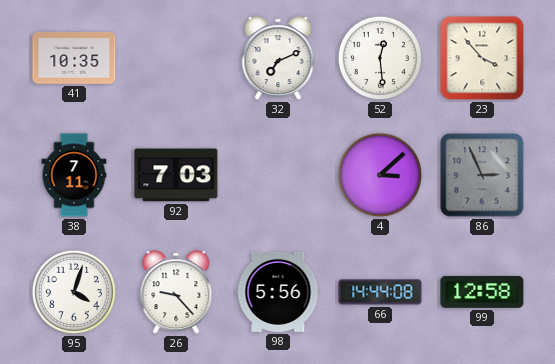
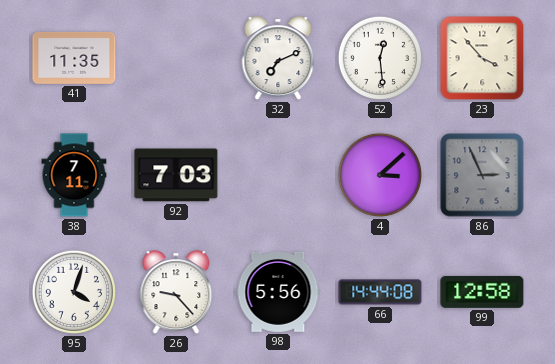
41: 10:35 -> 11:35 (74, 58)
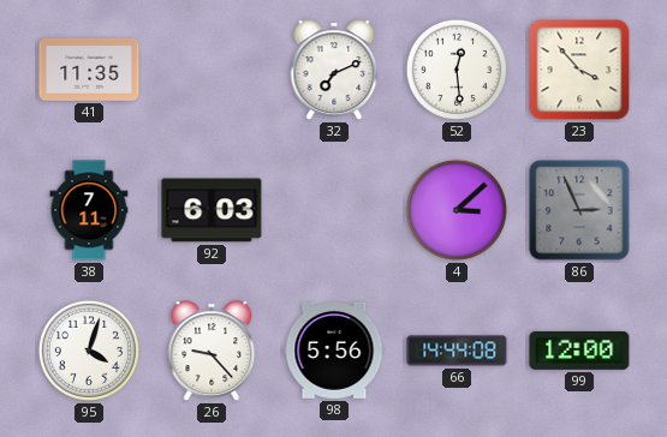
92: 7:03 -> 6:03 (212, 210)
99: 12:58 -> 12:00 (579, 351)
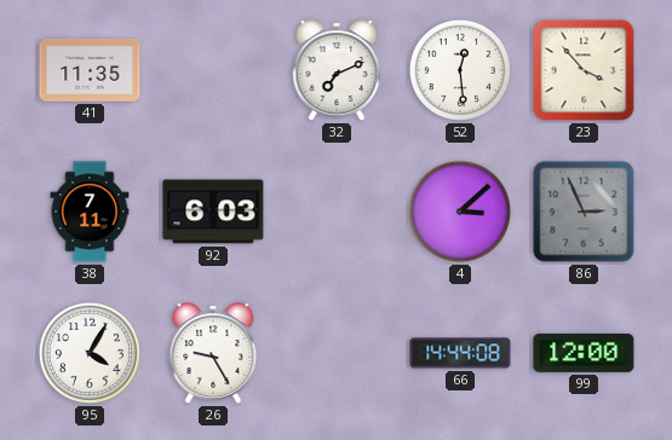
95: 4:03 -> 4:05 (90, 353)
26: 9:23 -> 9:25 (213, 353)
98: 5:56 -> none (334, 351)
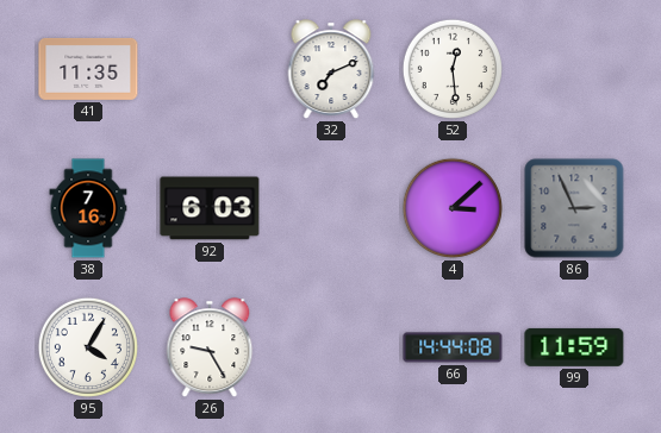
23: 3:53 -> none (584, 70)
38: 7:11 -> 7:16 (88, 208)
99: 12:00 -> 11:59 (574, 347)
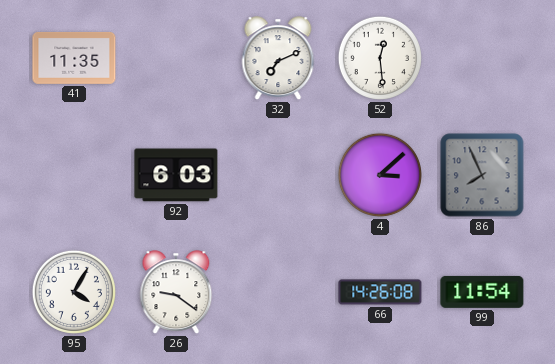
38: 7:16 -> none (88, 208)
86: 2:56 -> 7:56 (482, 175)
26: 9:25 -> 9:21 (176, 292)
66: 14:44 -> 14:26 (380, 292)
99: 11:59 -> 11:54 (482, 292)
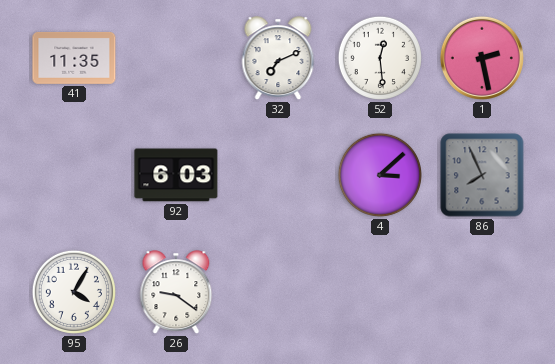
1: none -> 2:28 (482, 58)
66: 14:26 -> none (380, 292)
99: 11:54 -> none (482, 292)
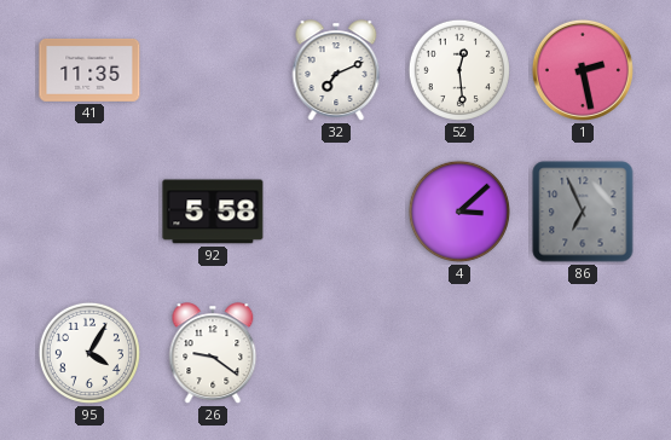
92: 6:03 -> 5:58 (213, 212)
86: 7:56 -> 6:56 (583, 212)
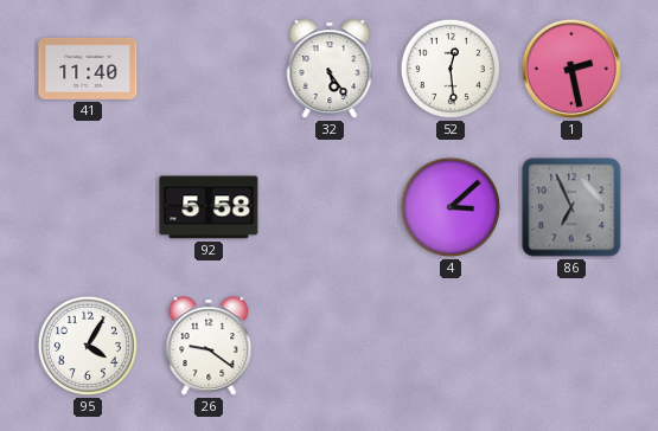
41: 11:35 -> 11:40 (88, 69)
32: 7:11 -> 5:24 (330, 69)
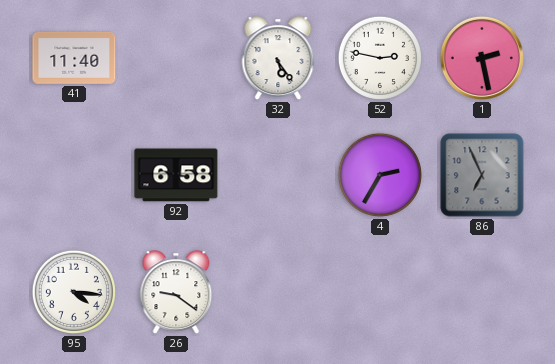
52: 12:29 -> 2:47 (380, 58)
92: 5:58 -> 6:58 (176, 175)
4: 3:08 -> 2:35 (380, 175)
95: 4:05 -> 4:16 (74, 292)
